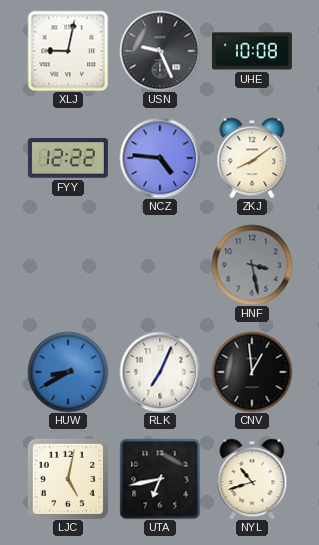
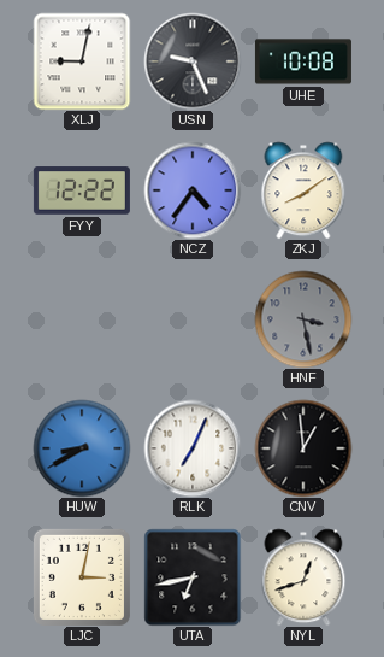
NCZ: 4:46 -> 4:36 (193, 190)
LJC: 5:02 -> 3:02 (82, 577)
NYL: 10:42 -> 12:42 (303, 577)
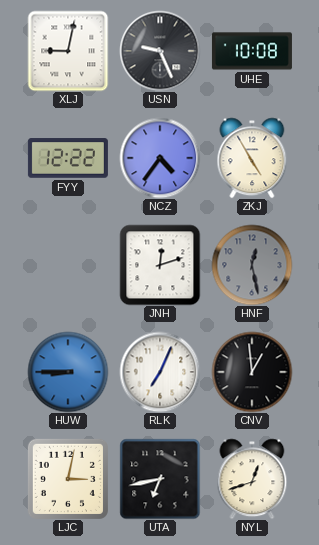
ZKJ: 8:09 -> 4:55 (252, 158)
JNH: none -> 12:12 (160, 265)
HNF: 3:28 -> 12:28 (252, 265)
HUW: 8:40 -> 8:45 (68, 372)
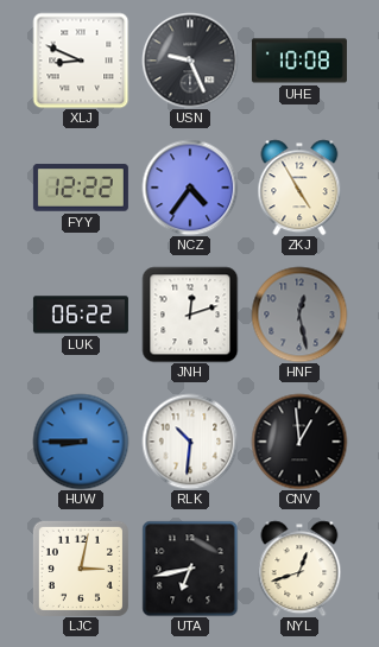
XLJ: 9:02 -> 8:49 (81, 61)
LUK: none -> 06:22 (81, 315)
RLK: 7:04 -> 10:31 (190, 442)
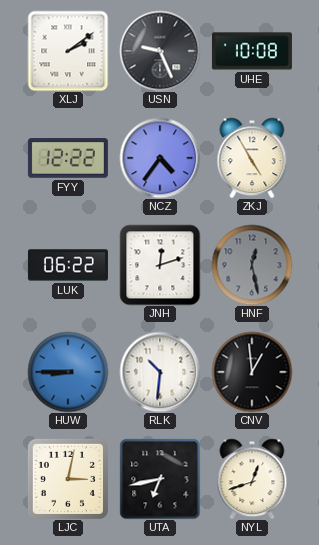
XLJ: 8:49 -> 2:09 (68, 51)
